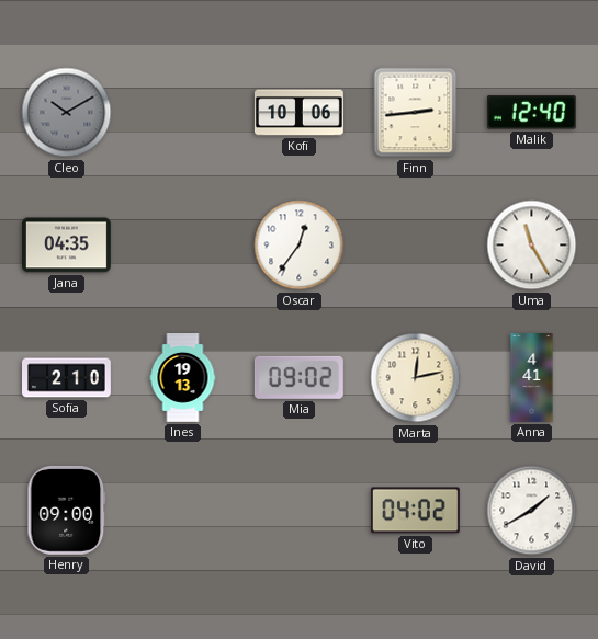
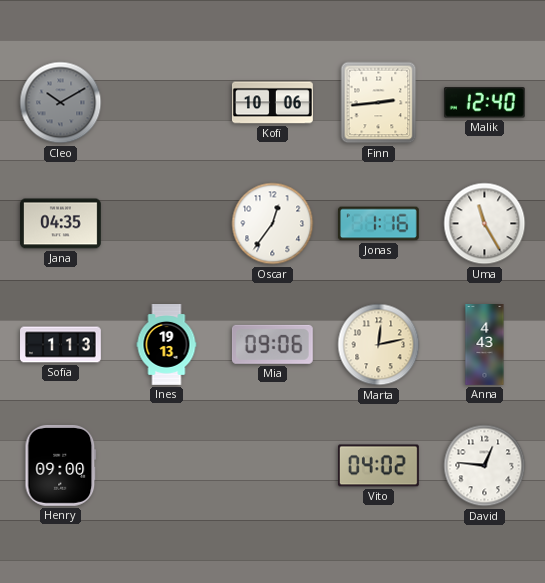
Jonas: none -> 1:16 (379, 224)
Sofia: 2:10 -> 1:13 (61, 345)
Mia: 09:02 -> 09:06 (272, 344)
Anna: 4:41 -> 4:43 (485, 345)
David: 1:40 -> 12:46 (485, 466)
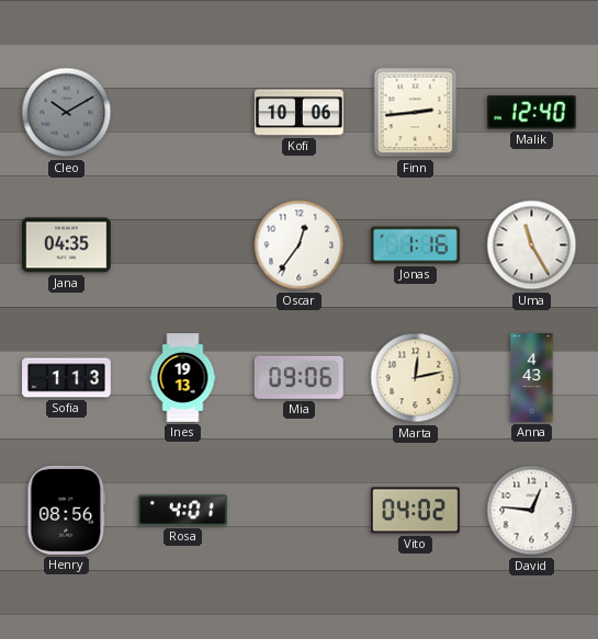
Henry: 09:00 -> 08:56 (67, 510)
Rosa: none -> 4:01 (182, 511)
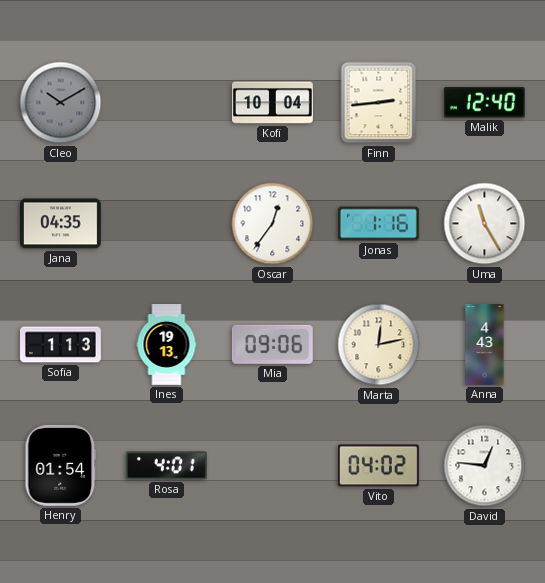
Kofi: 10:06 -> 10:04 (272, 103)
Henry: 08:56 -> 01:54 (61, 465)
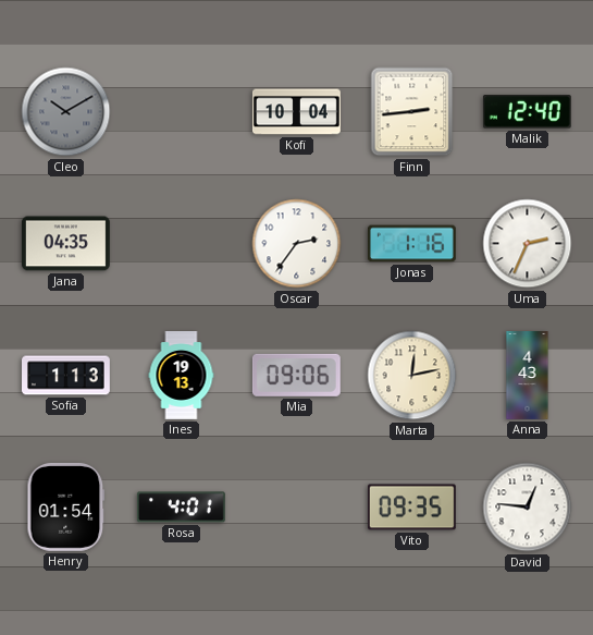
Oscar: 12:36 -> 2:36 (297, 244)
Uma: 11:25 -> 2:34 (528, 244)
Vito: 04:02 -> 09:35 (411, 508)
